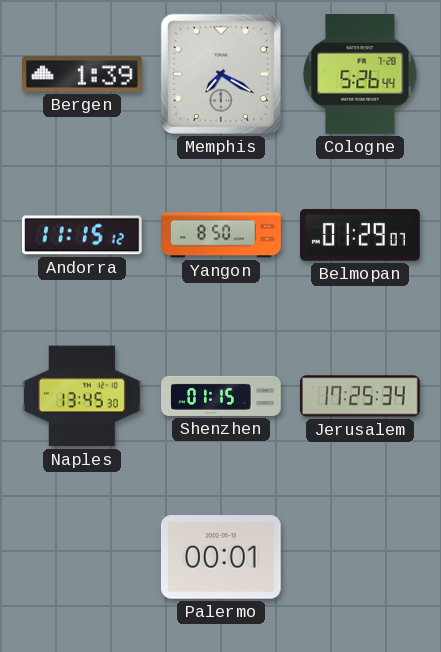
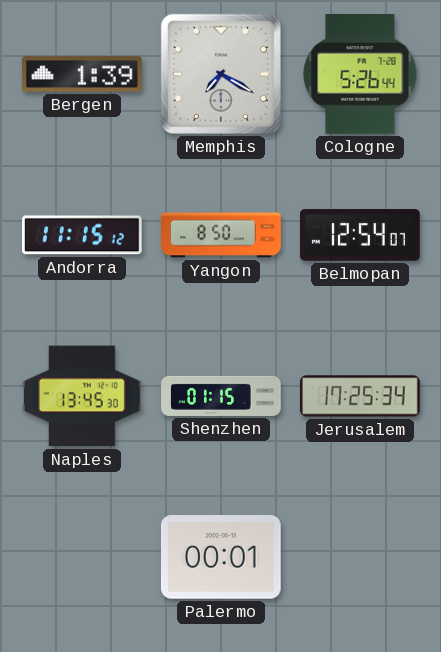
Belmopan: 01:29 -> 12:54 (361, 235)
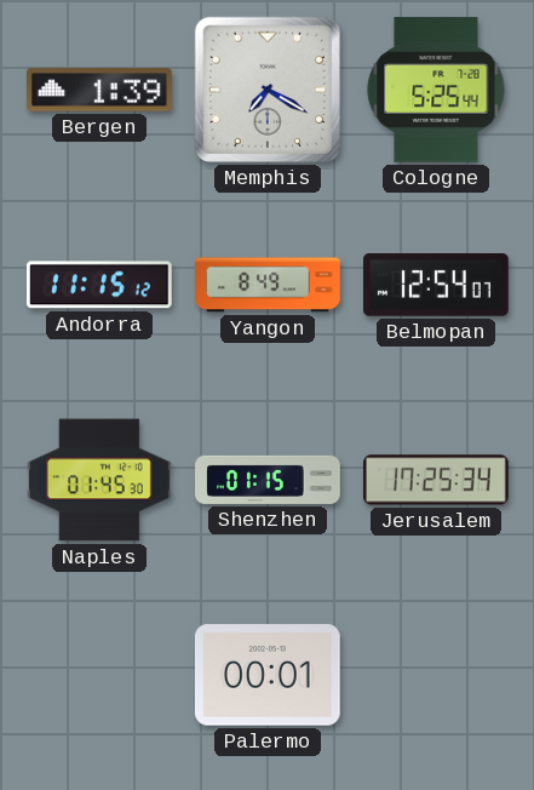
Cologne: 5:26 -> 5:25 (436, 90)
Yangon: 8:50 -> 8:49 (268, 285)
Naples: 13:45 -> 01:45 (101, 480)
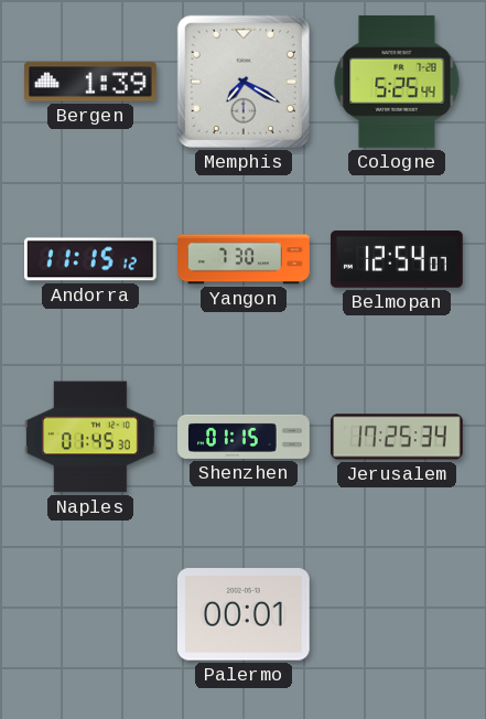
Yangon: 8:49 -> 7:30 (244, 259)
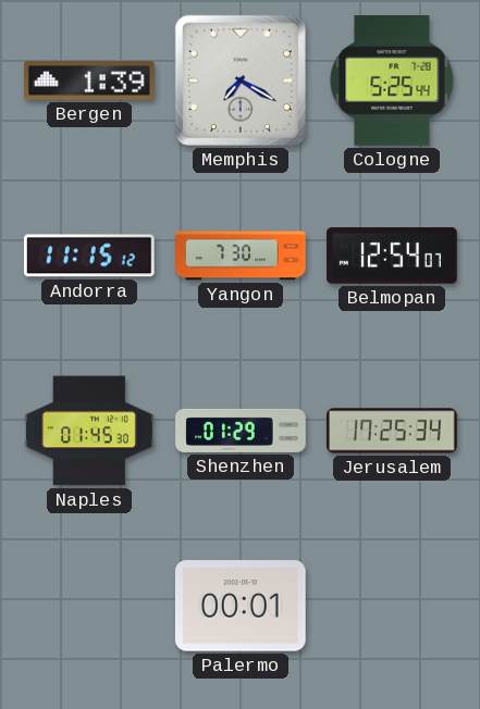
Shenzhen: 01:15 -> 01:29 (241, 431)
